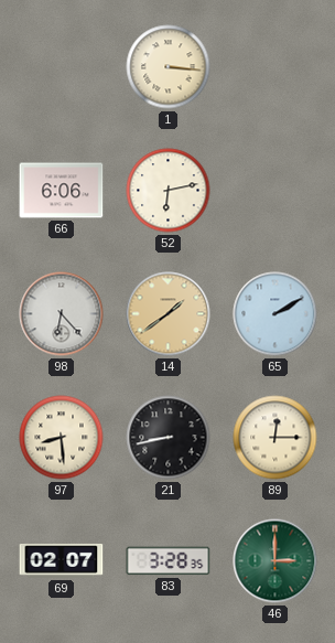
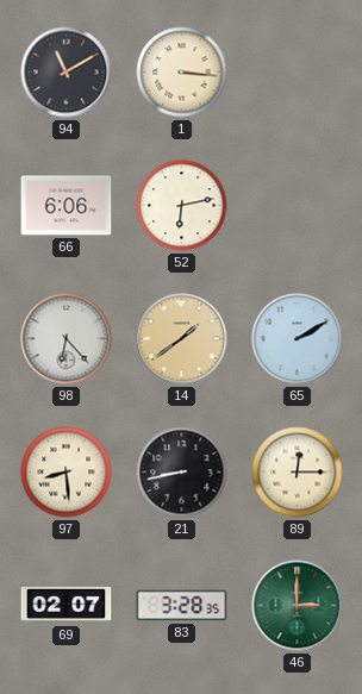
94: none -> 11:10 (67, 73)
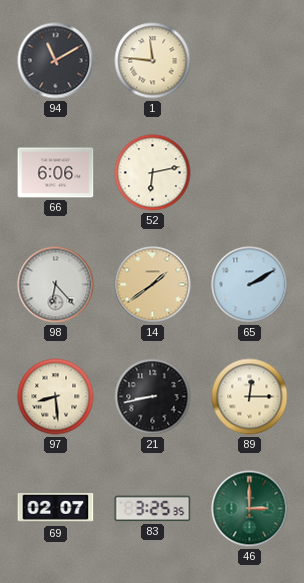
1: 3:16 -> 11:46 (153, 61)
83: 3:28 -> 3:25 (153, 509)
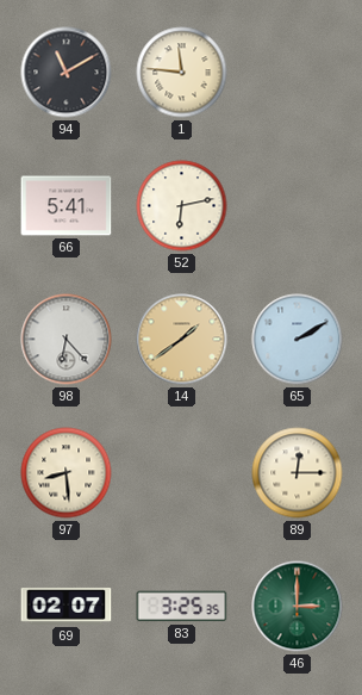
66: 6:06 -> 5:41 (67, 206)
21: 8:43 -> none (153, 397)
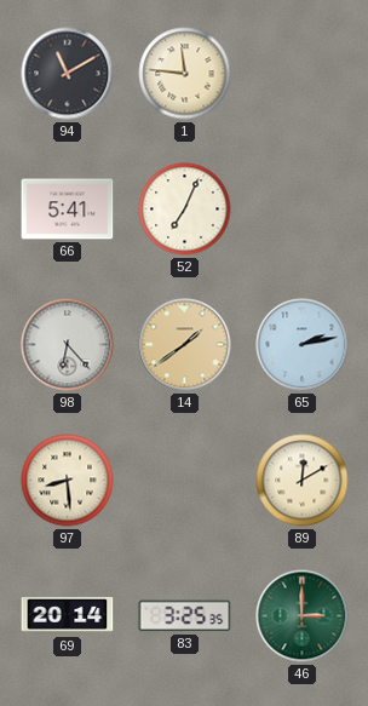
52: 6:13 -> 7:04 (185, 209)
65: 2:10 -> 2:13 (303, 345)
89: 12:15 -> 12:10 (303, 481)
69: 02:07 -> 20:14 (68, 615)
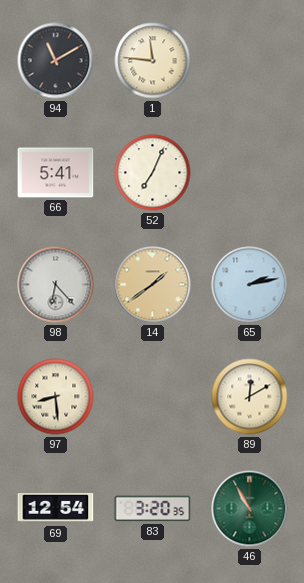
69: 20:14 -> 12:54 (56, 508)
83: 3:25 -> 3:20 (153, 509)
46: 3:00 -> 10:55 (250, 509)
